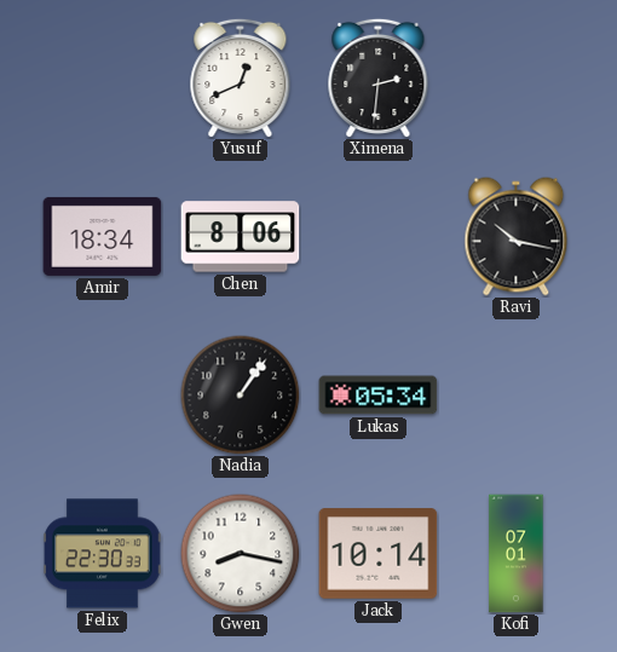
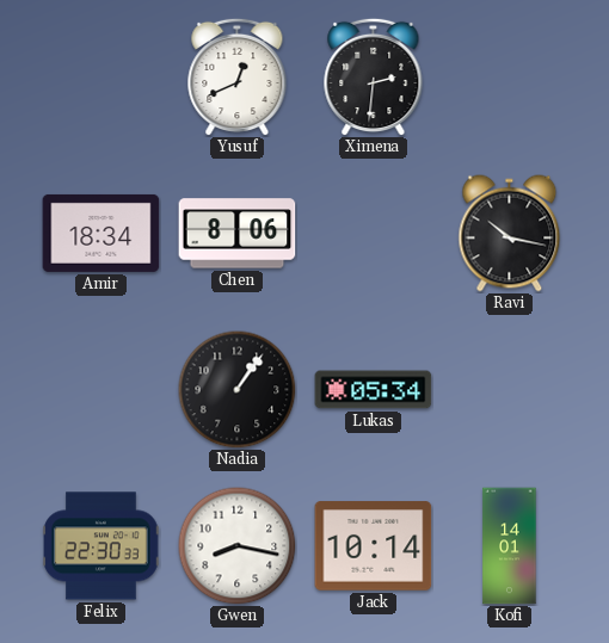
Kofi: 07:01 -> 14:01 (510, 546)
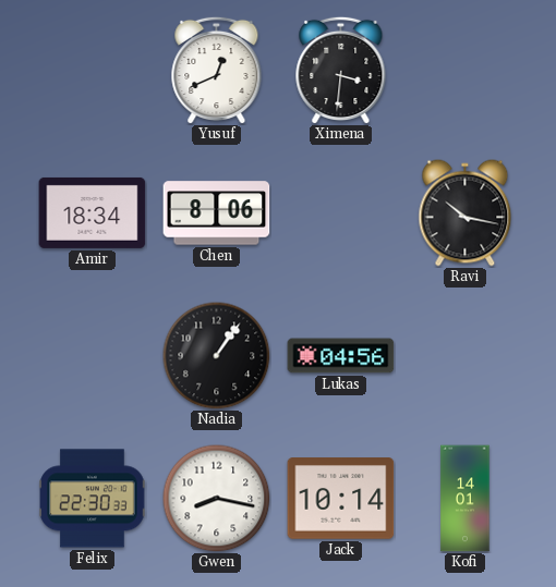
Ximena: 2:31 -> 3:31 (341, 70)
Lukas: 05:34 -> 04:56 (341, 356)
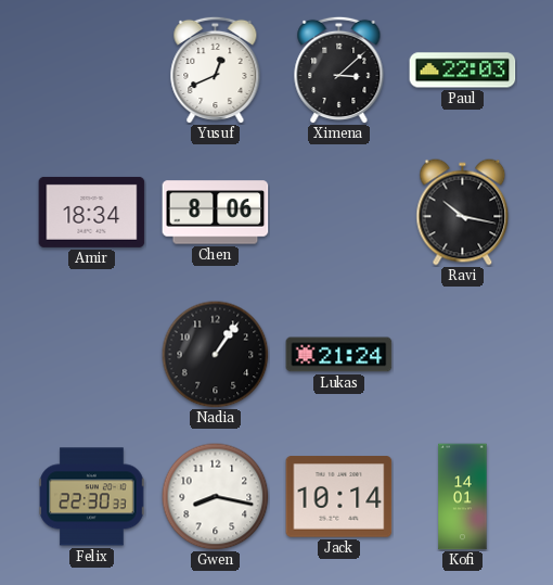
Ximena: 3:31 -> 3:08 (339, 69)
Paul: none -> 22:03 (463, 71)
Lukas: 04:56 -> 21:24 (339, 355)
